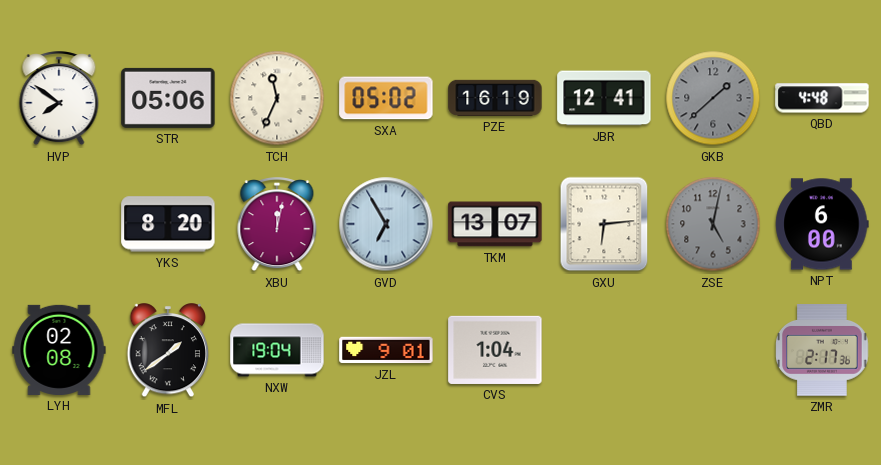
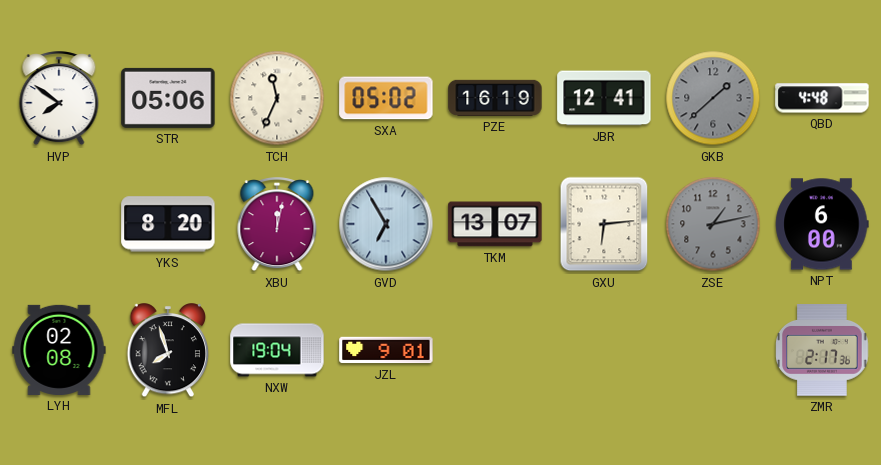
ZSE: 5:02 -> 1:13 (713, 224)
MFL: 1:39 -> 7:57 (168, 351)
CVS: 1:04 -> none (495, 350)
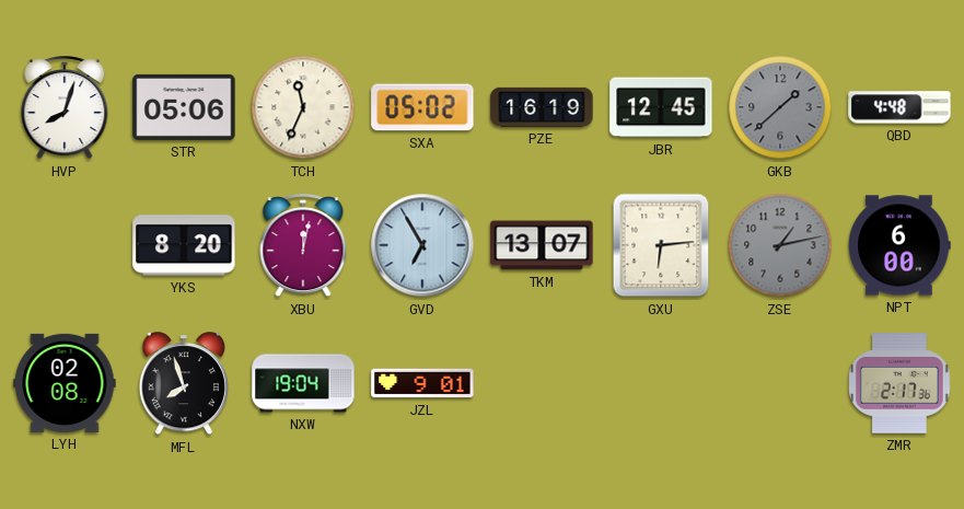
HVP: 7:51 -> 8:03 (65, 108)
JBR: 12:41 -> 12:45 (661, 107)
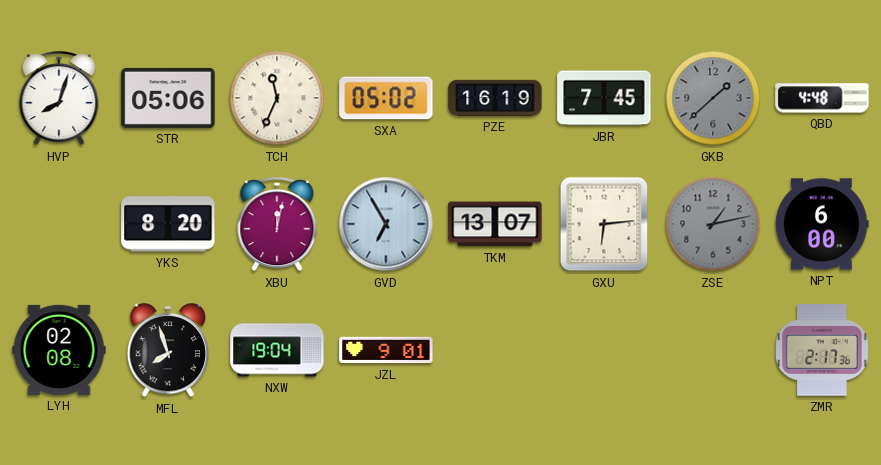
JBR: 12:45 -> 7:45 (604, 98)
